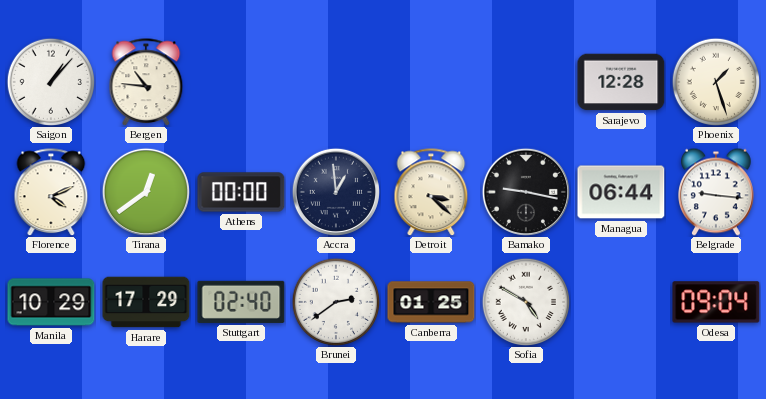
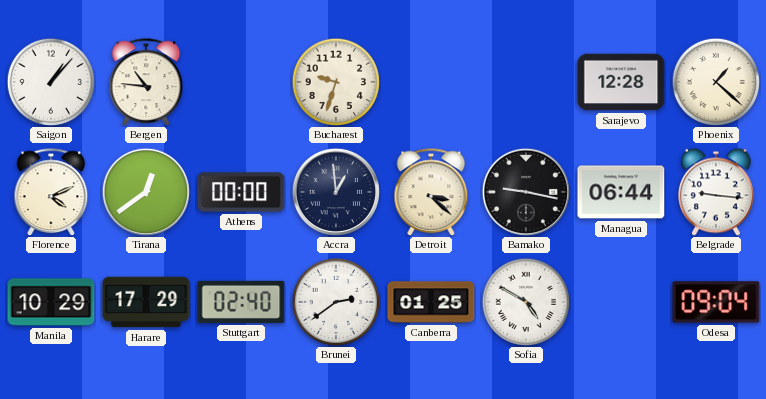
Bucharest: none -> 9:33 (335, 81)
Phoenix: 1:27 -> 1:22 (715, 81)
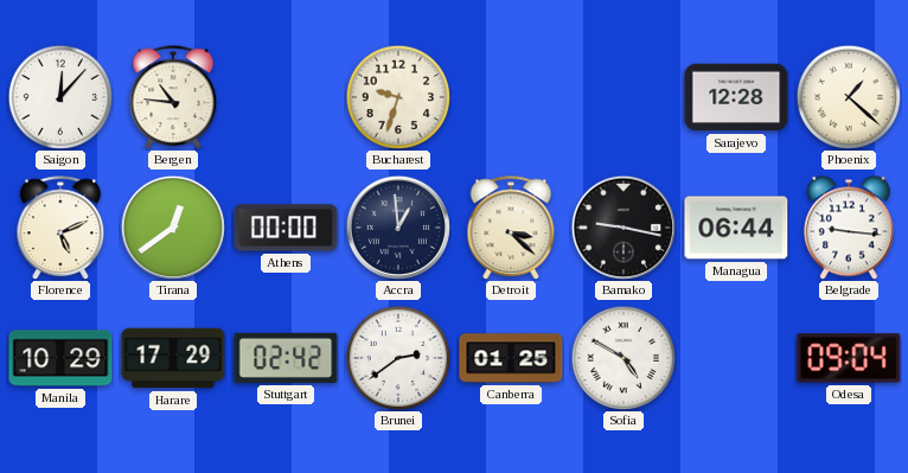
Saigon: 1:07 -> 12:07 (59, 96)
Florence: 4:11 -> 5:11 (60, 228)
Stuttgart: 02:40 -> 02:42 (286, 358)
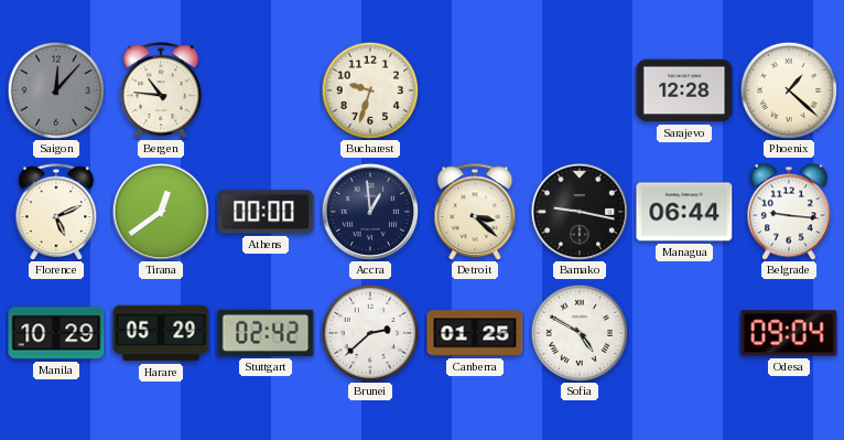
Saigon dial: white -> grey (55, 89)
Harare: 17:29 -> 05:29 (161, 333)
Brunei: 2:39 -> 2:38 (369, 332)
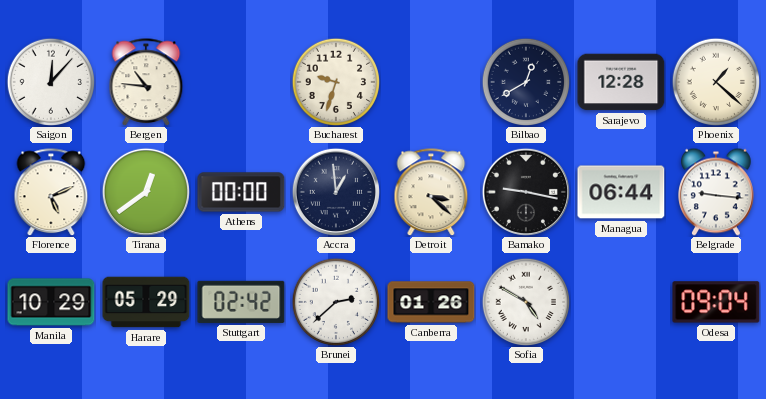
Saigon dial: grey -> white (50, 81)
Bilbao: none -> 12:40 (525, 81)
Canberra: 01:25 -> 01:26 (431, 302)
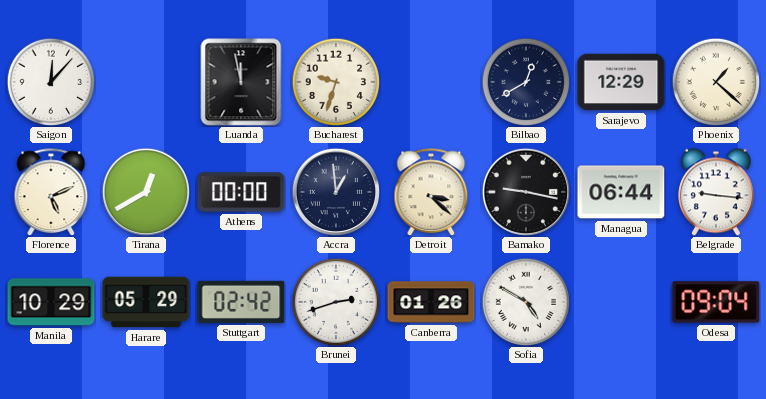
Bergen: 10:46 -> none (146, 82)
Luanda: none -> 11:58 (241, 82)
Sarajevo: 12:28 -> 12:29 (621, 82)
Tirana: 12:39 -> 12:40 (146, 192)
Brunei: 2:38 -> 2:42 (335, 301)
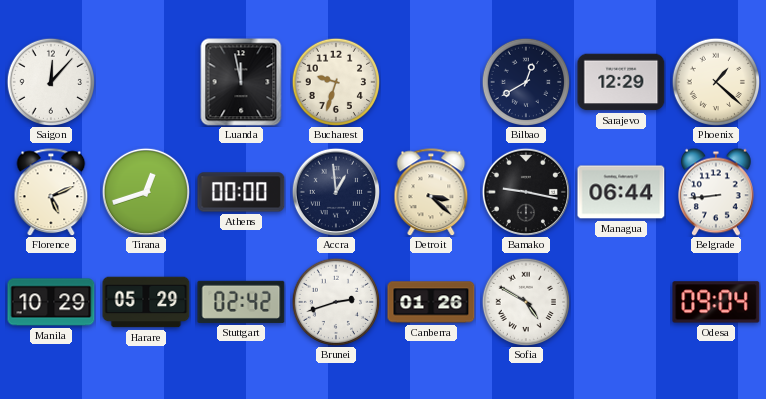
Tirana: 12:40 -> 12:42 (146, 192)
Belgrade: 9:16 -> 8:44 (717, 192)
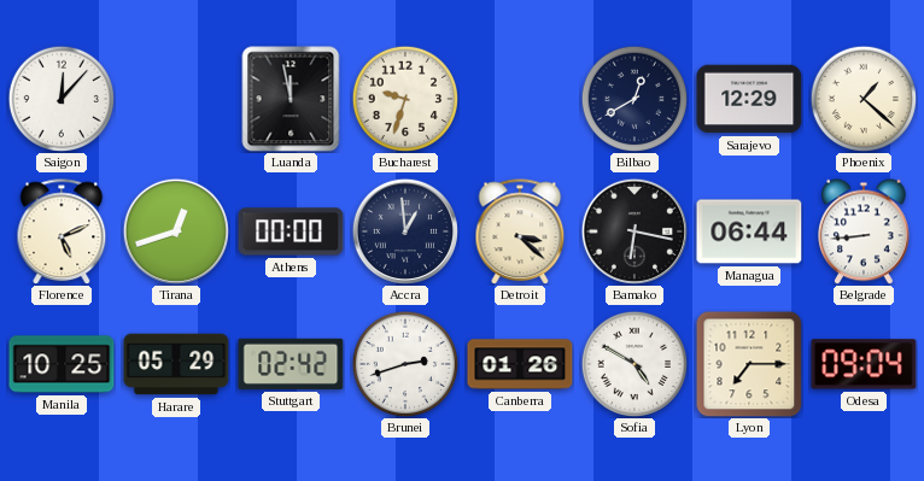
Bamako: 9:17 -> 6:17 (634, 231)
Manila: 10:29 -> 10:25 (62, 364)
Lyon: none -> 7:15 (749, 364)
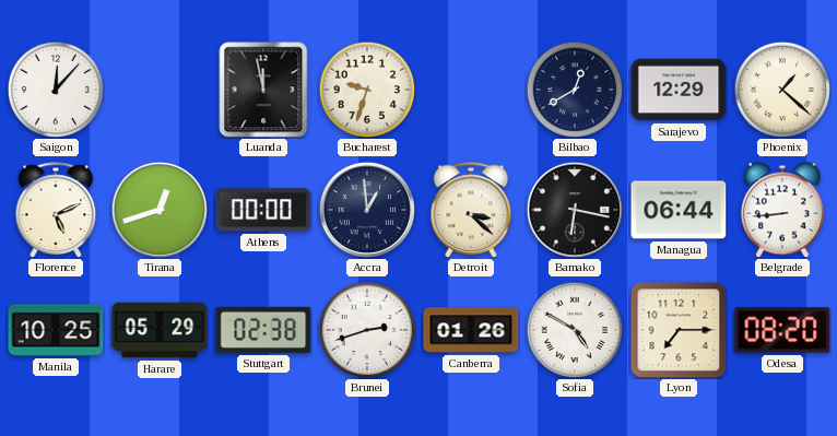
Stuttgart: 02:42 -> 02:38 (263, 330)
Odesa: 09:04 -> 08:20 (782, 330)
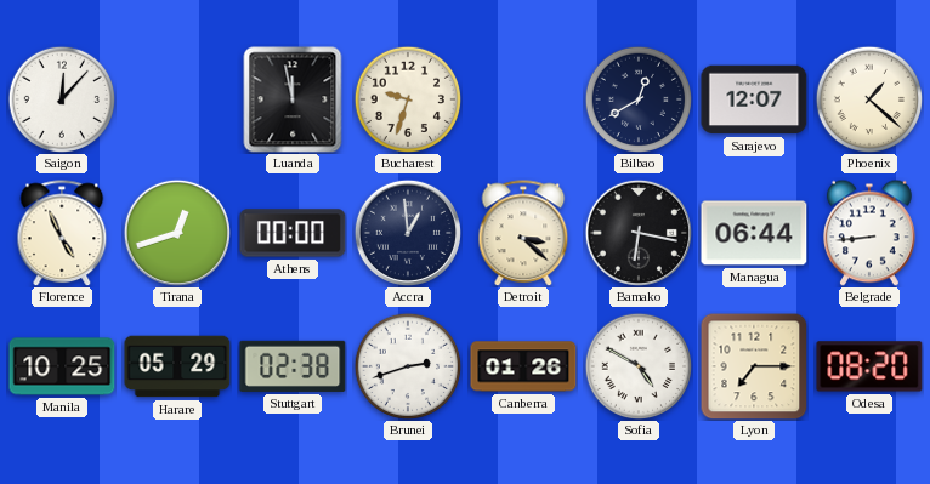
Sarajevo: 12:29 -> 12:07 (754, 99)
Florence: 5:11 -> 4:56 (62, 233)
